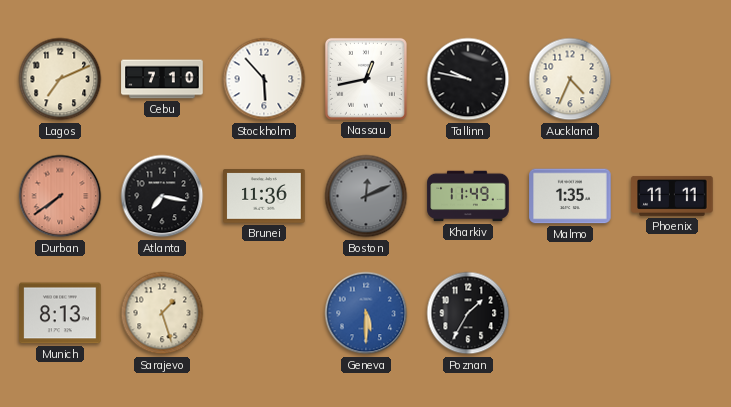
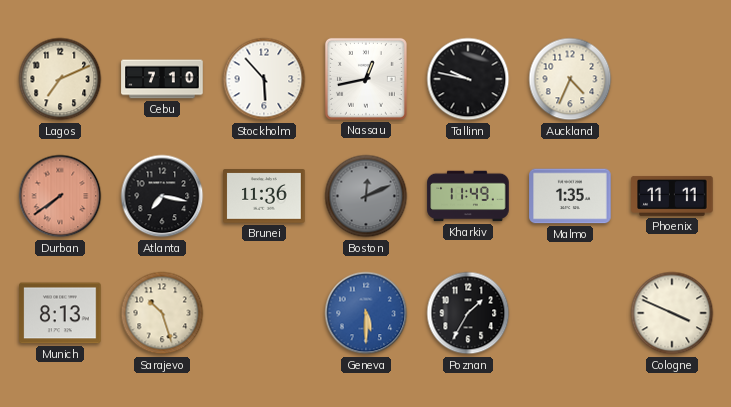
Sarajevo: 1:27 -> 10:27 (162, 313)
Cologne: none -> 3:49 (672, 313)
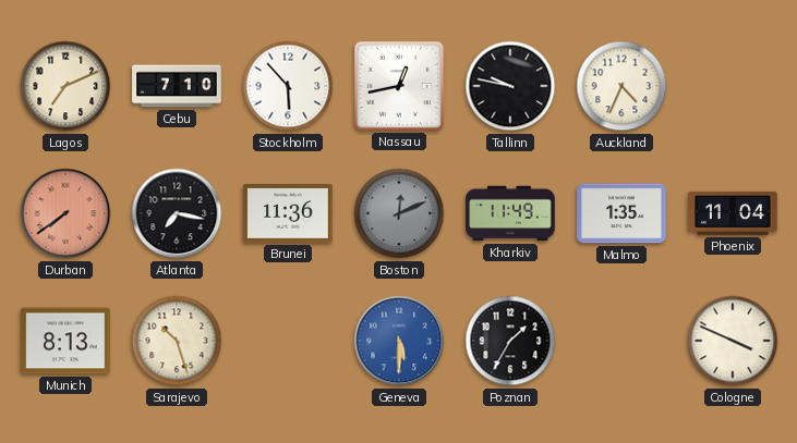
Phoenix: 11:11 -> 11:04 (733, 213)
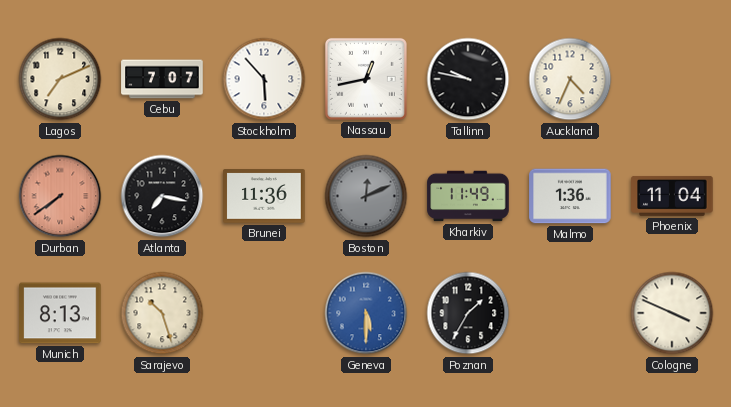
Cebu: 7:10 -> 7:07 (162, 79)
Malmo: 1:35 -> 1:36 (570, 196)
